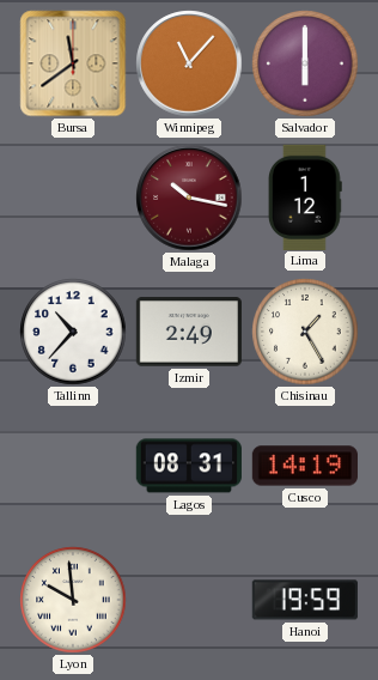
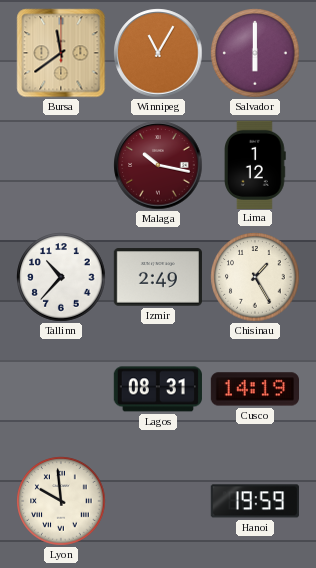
Winnipeg: 11:07 -> 11:05 (158, 53)
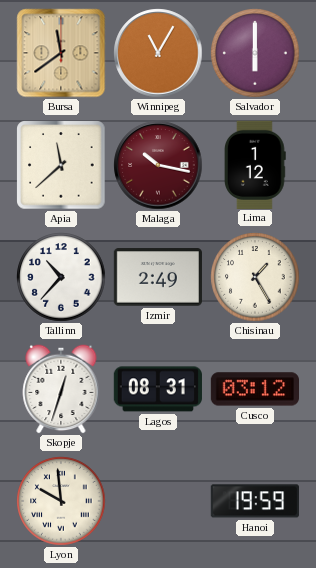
Apia: none -> 11:38 (61, 165)
Skopje: none -> 12:33 (61, 389)
Cusco: 14:19 -> 03:12 (254, 389)
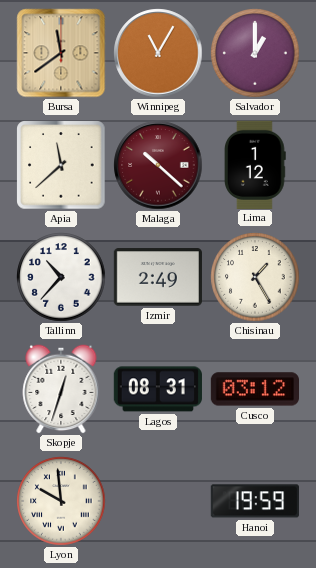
Salvador: 6:00 -> 1:00 (255, 53)
Malaga: 10:17 -> 10:22 (158, 165)
